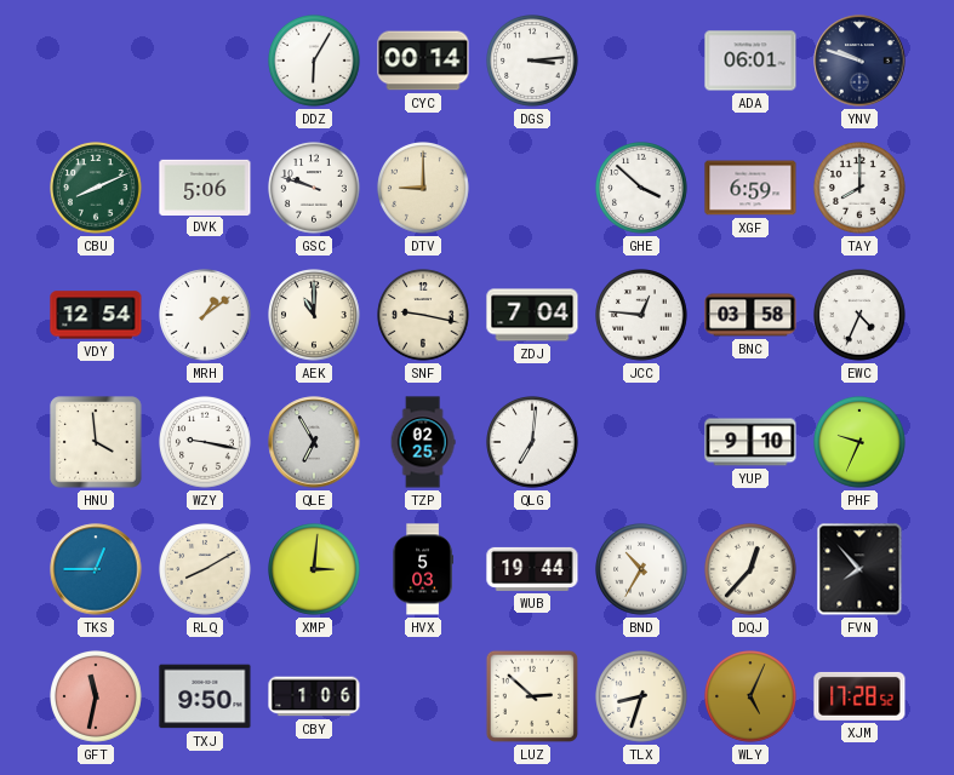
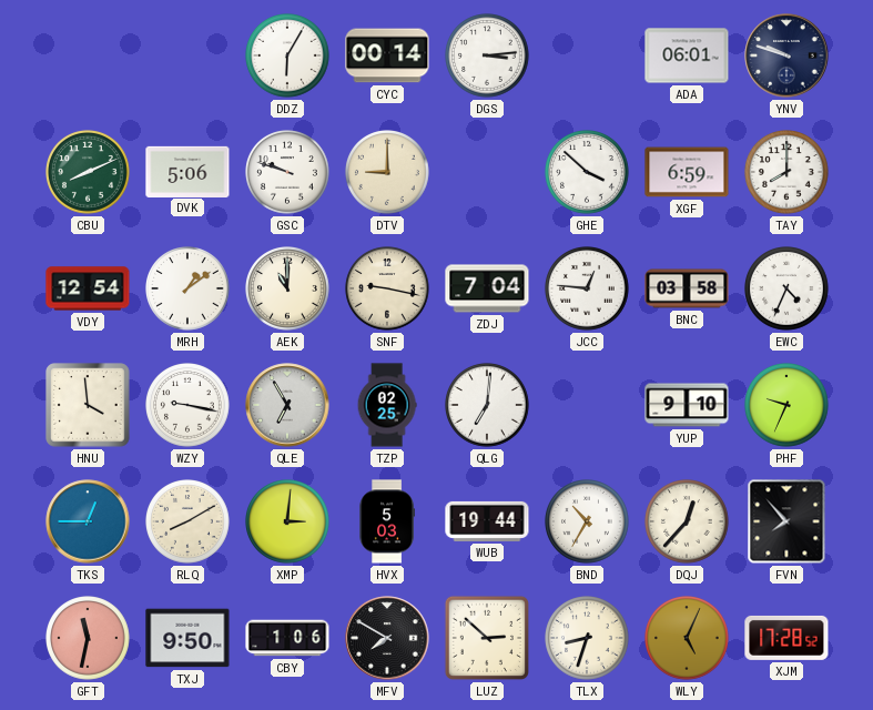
MFV: none -> 7:50 (387, 638)
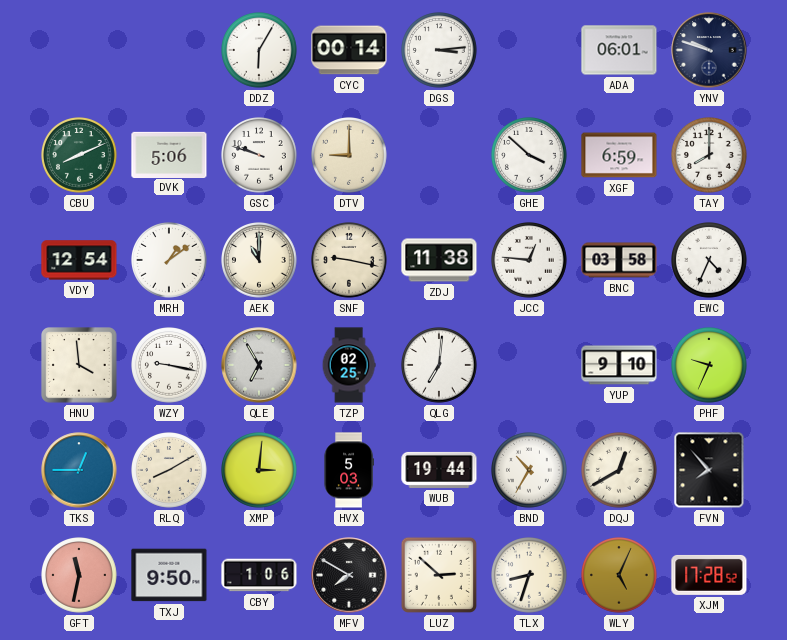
ZDJ: 7:04 -> 11:38 (439, 260)
DQJ: 12:37 -> 12:40 (620, 471)
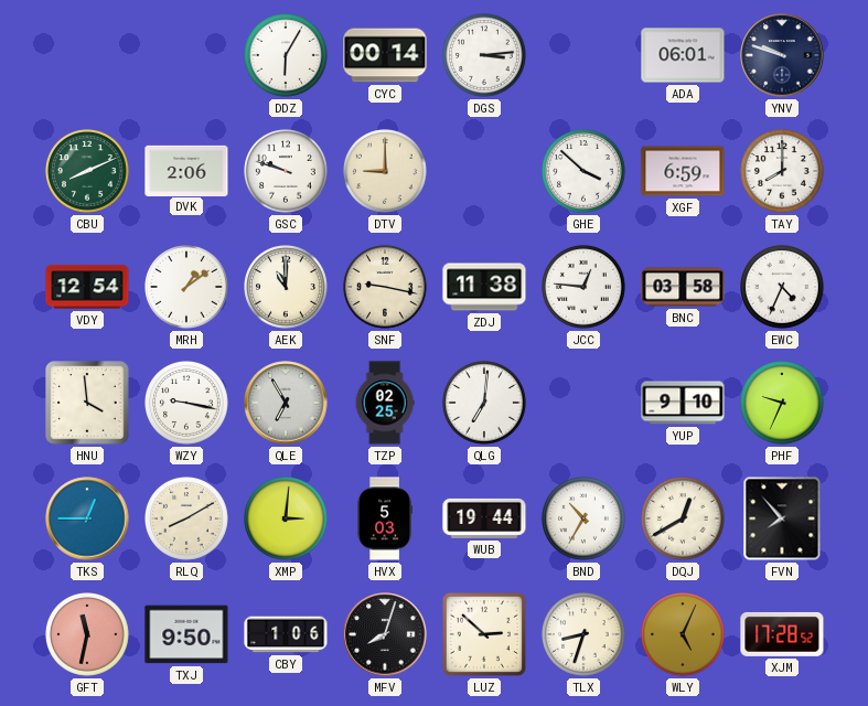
DVK: 5:06 -> 2:06 (186, 170)
MFV: 7:50 -> 8:03 (385, 634)
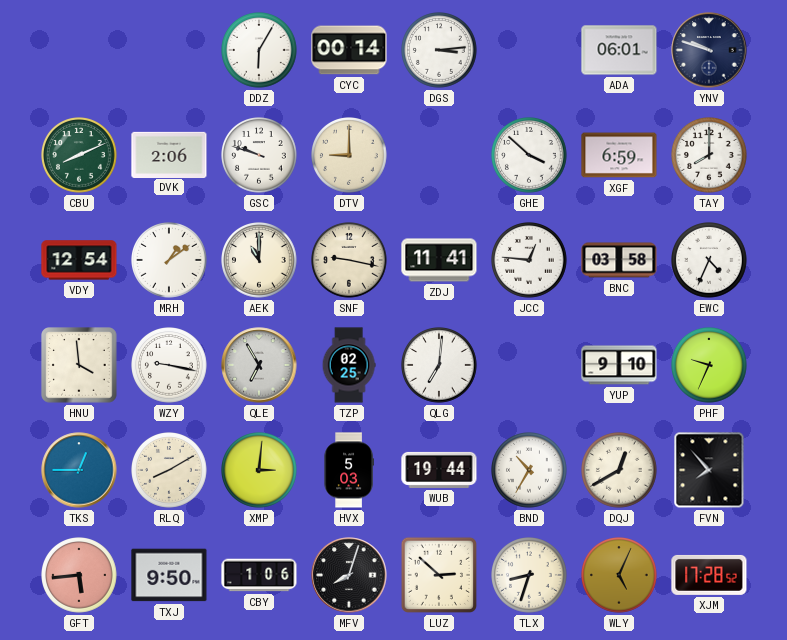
ZDJ: 11:38 -> 11:41 (439, 260)
GFT: 11:32 -> 5:44 (80, 576)
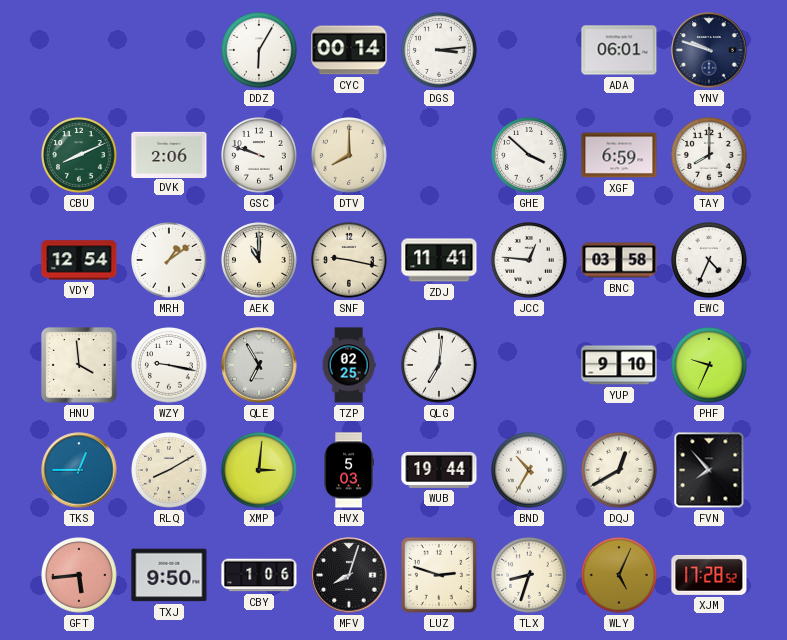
DTV: 9:00 -> 8:00 (350, 156)
LUZ: 2:52 -> 2:48 (439, 575)
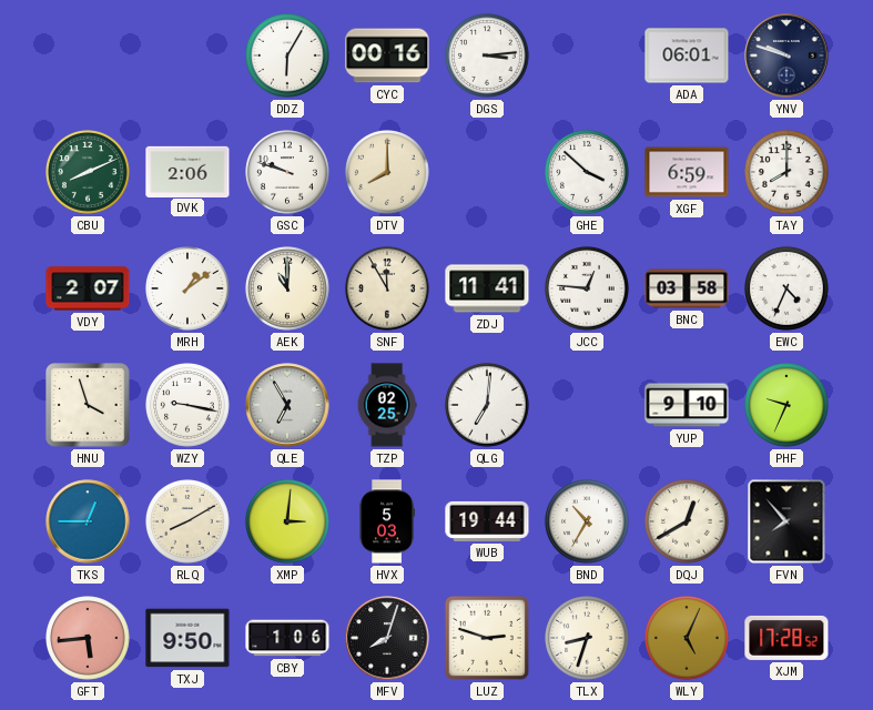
CYC: 00:14 -> 00:16 (387, 55)
VDY: 12:54 -> 2:07 (88, 288)
SNF: 9:17 -> 11:55 (388, 290)
HNU: 3:59 -> 3:57 (88, 405)
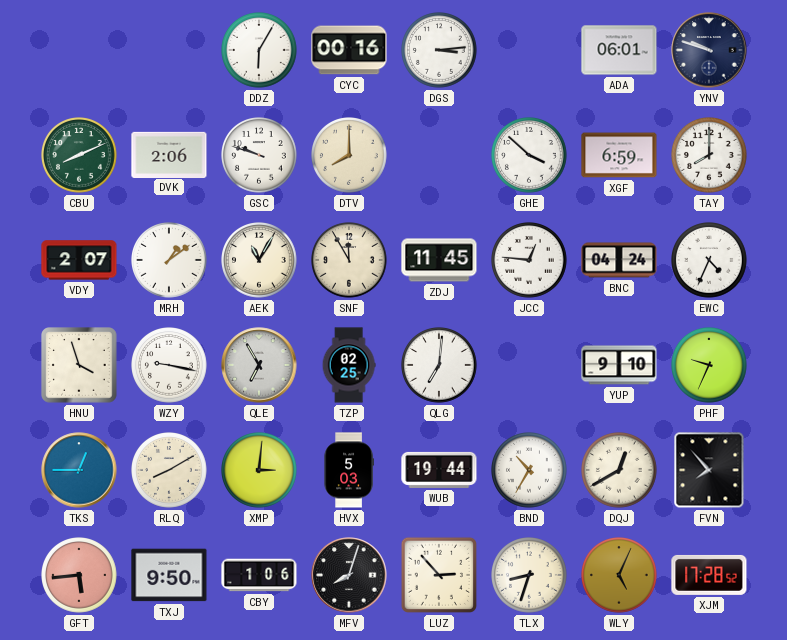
AEK: 11:00 -> 11:05 (260, 261)
ZDJ: 11:41 -> 11:45 (439, 260)
BNC: 03:58 -> 04:24 (619, 260)
LUZ: 2:48 -> 2:53 (439, 575)
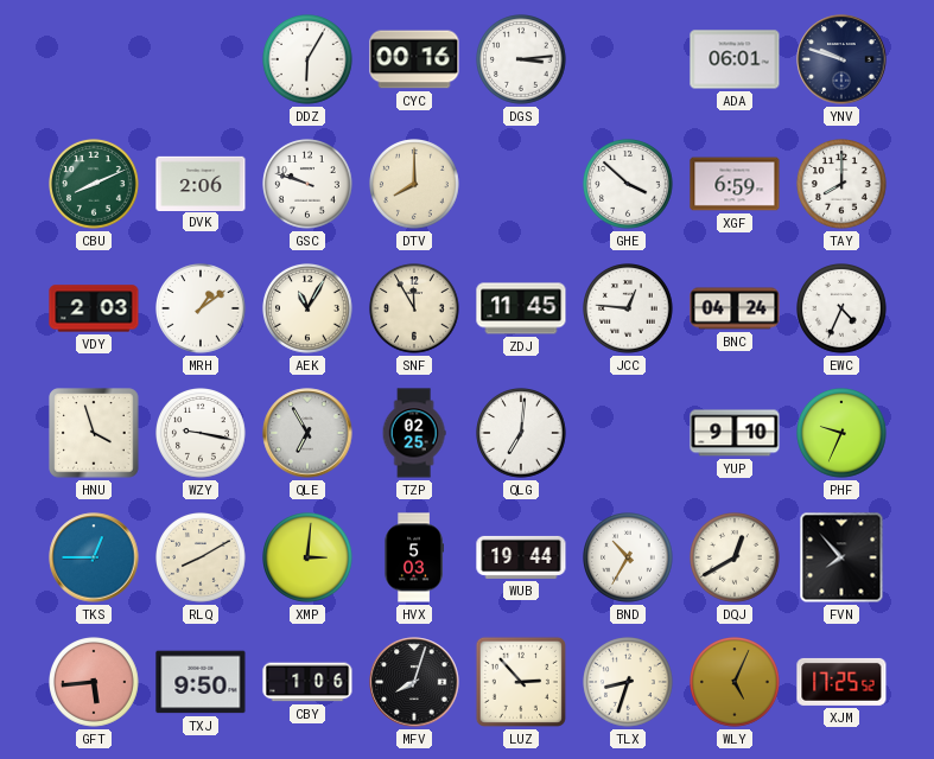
VDY: 2:07 -> 2:03 (94, 308)
XJM: 17:28 -> 17:25 (841, 682)
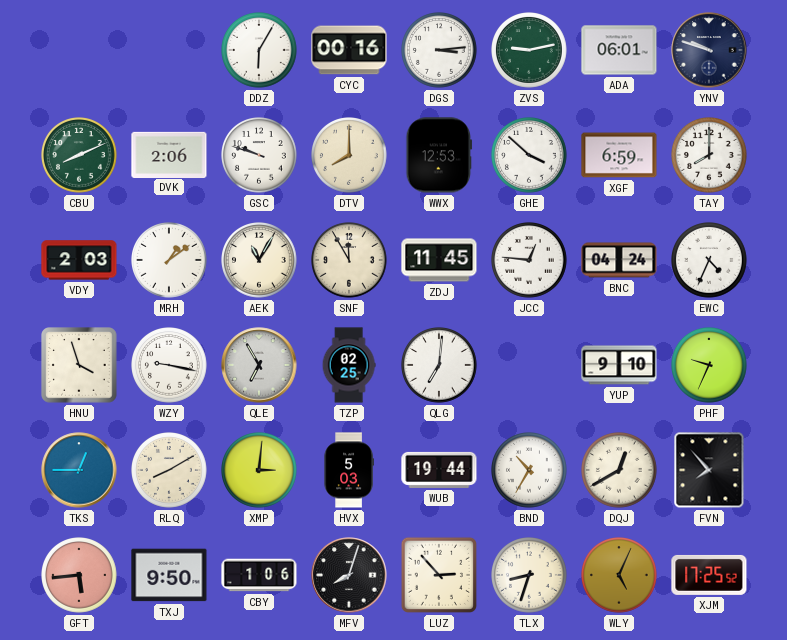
ZVS: none -> 9:13 (530, 51)
WWX: none -> 12:53 (439, 155)
